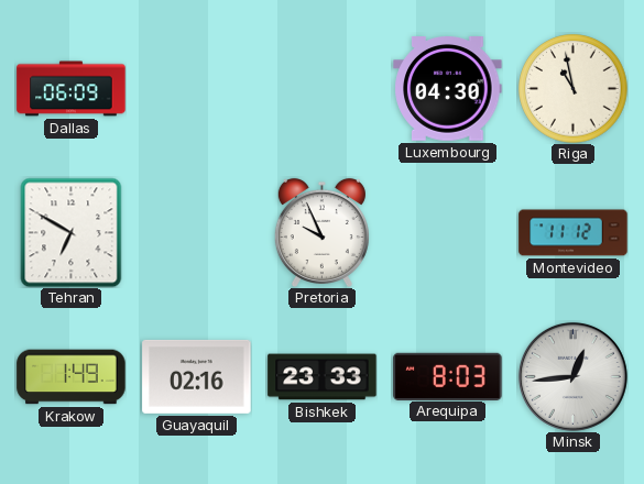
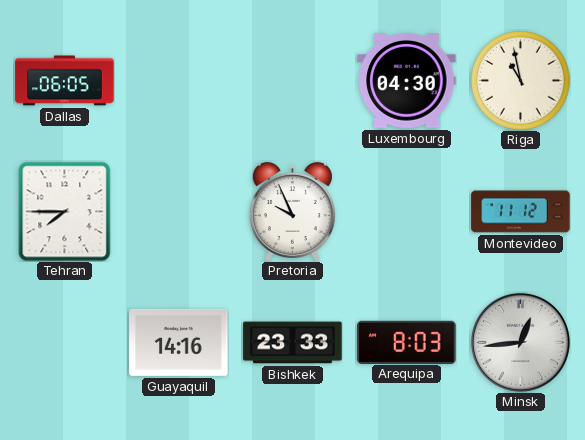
Dallas: 06:09 -> 06:05 (65, 81)
Tehran: 6:50 -> 7:45 (65, 211)
Krakow: 1:49 -> none (72, 377)
Guayaquil: 02:16 -> 14:16 (179, 342)
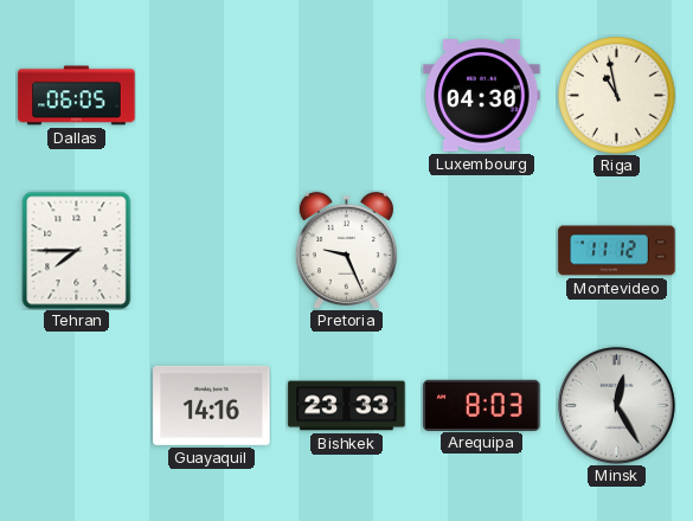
Pretoria: 9:56 -> 9:26 (346, 250)
Minsk: 12:44 -> 12:25 (616, 405)
